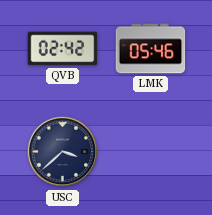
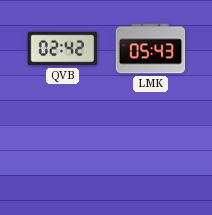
LMK: 05:46 -> 05:43 (151, 49)
USC: 3:38 -> none (63, 152)
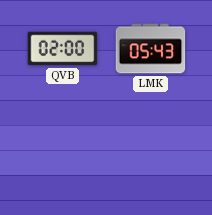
QVB: 02:42 -> 02:00 (63, 49)
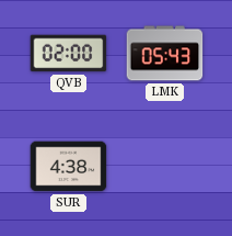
SUR: none -> 4:38 (69, 167)
